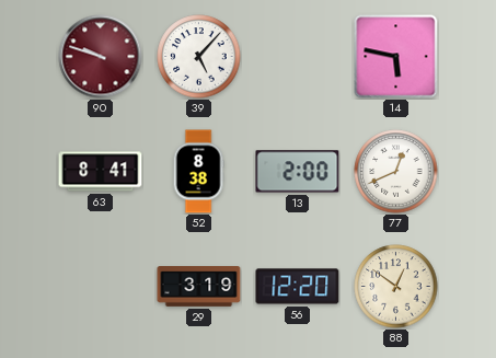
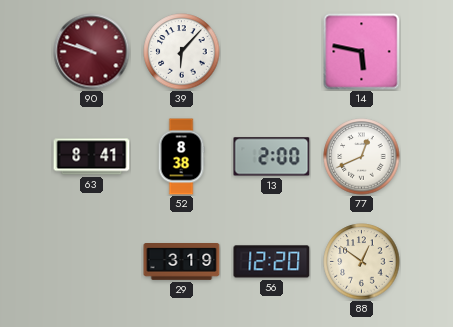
39: 5:07 -> 6:07 (182, 52)
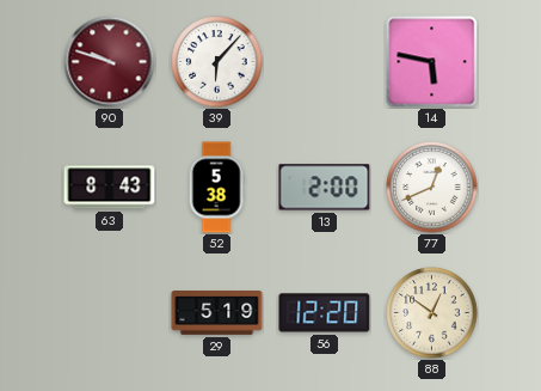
63: 8:41 -> 8:43 (110, 188)
52: 8:38 -> 5:38 (216, 188)
29: 3:19 -> 5:19 (217, 313)
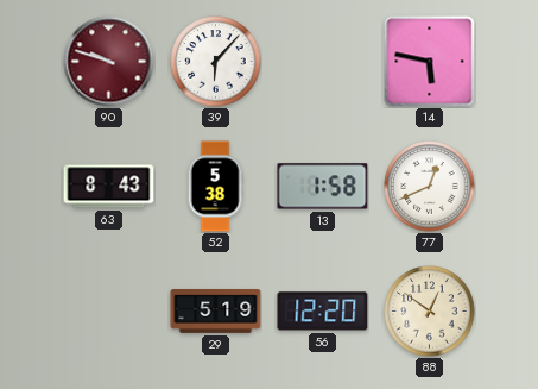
13: 2:00 -> 1:58 (323, 187)
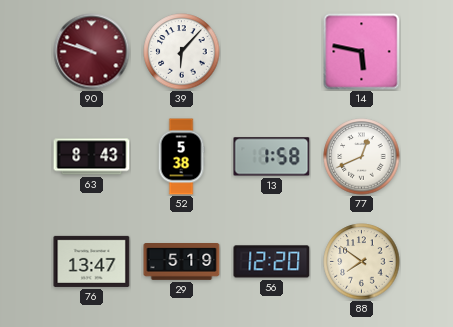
76: none -> 13:47 (92, 261)
88: 12:51 -> 7:51 (362, 262)
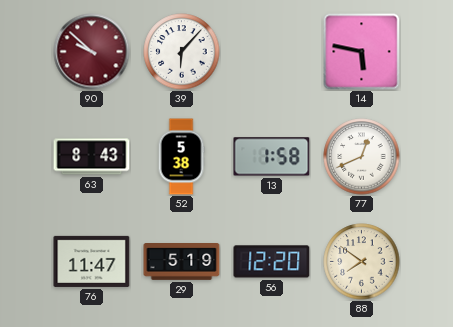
90: 9:48 -> 9:52 (92, 52)
76: 13:47 -> 11:47 (92, 261)
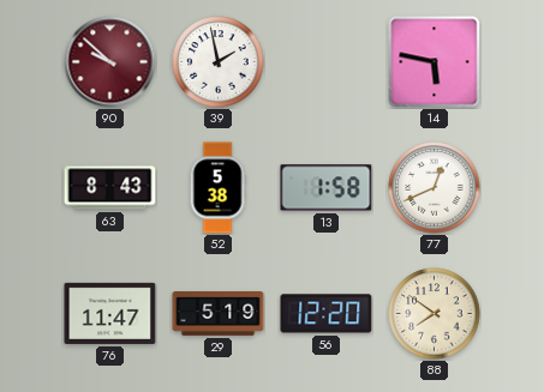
39: 6:07 -> 1:58 (219, 62)
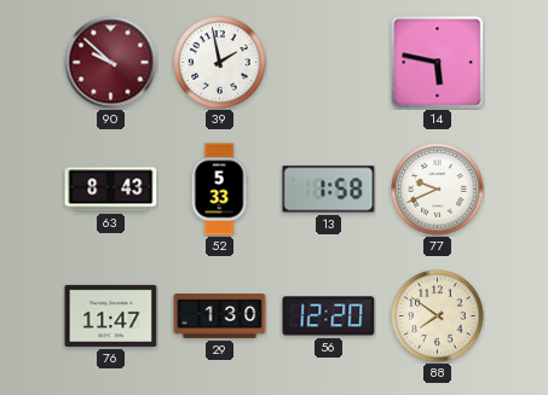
52: 5:38 -> 5:33 (219, 190)
77: 12:41 -> 9:41 (438, 190)
29: 5:19 -> 1:30 (220, 316)
